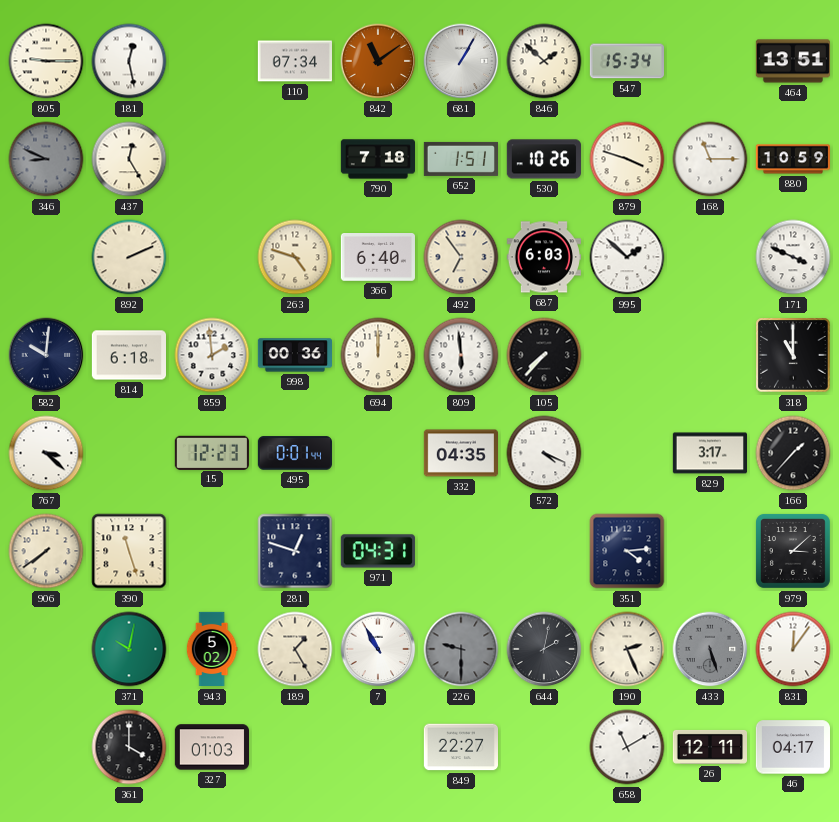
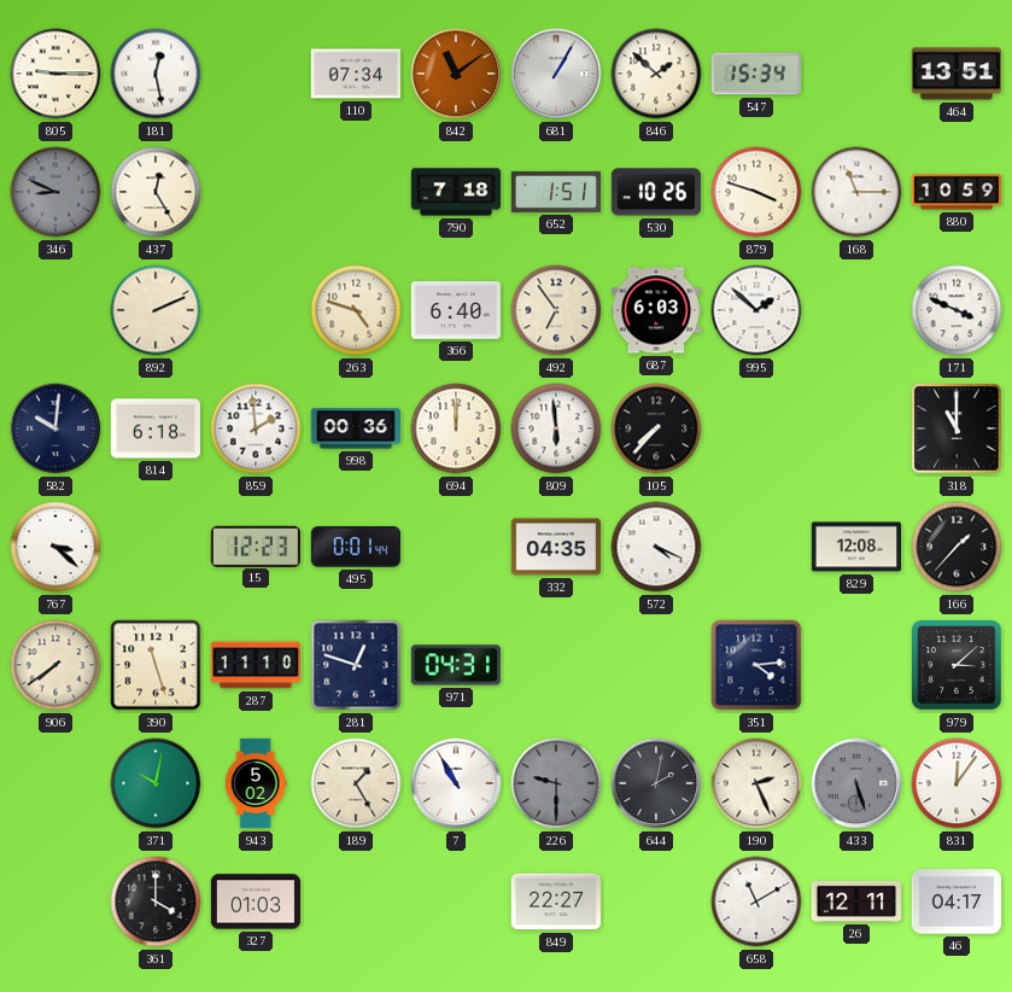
829: 3:17 -> 12:08 (855, 547)
287: none -> 11:10 (255, 665)
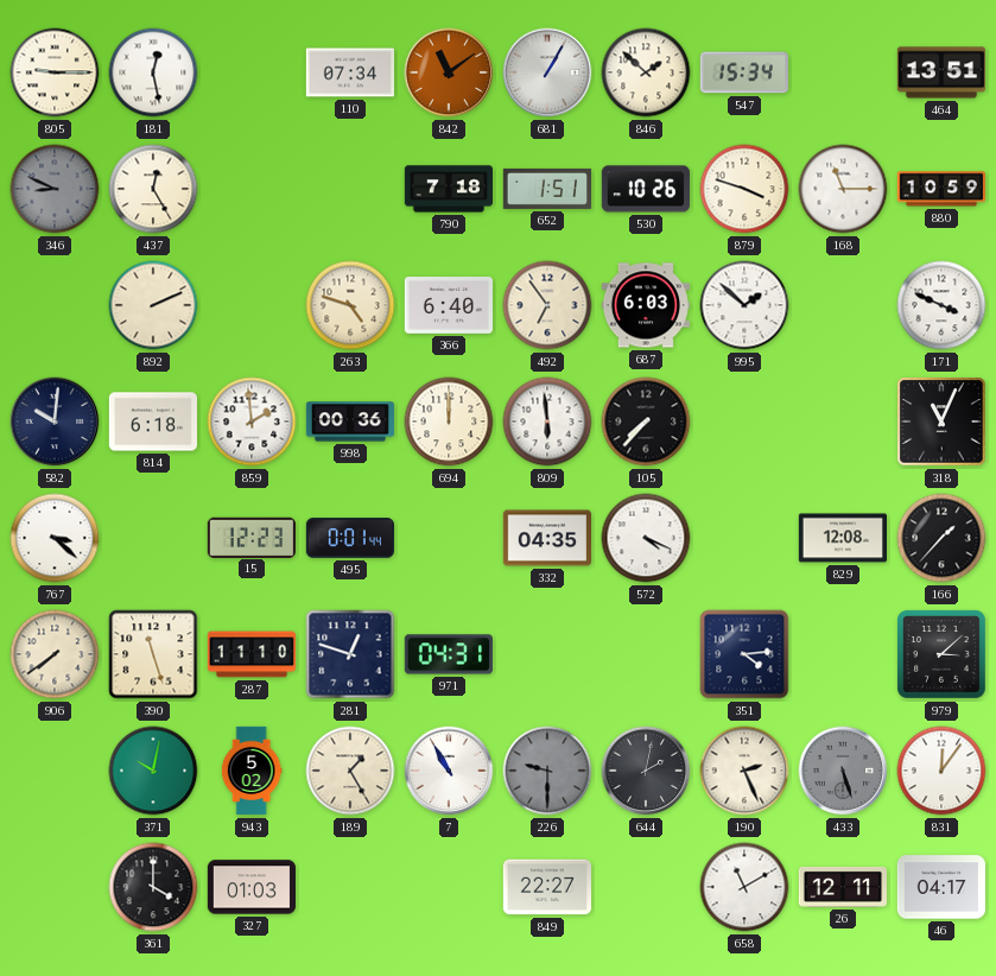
318: 11:00 -> 11:04 (941, 422)
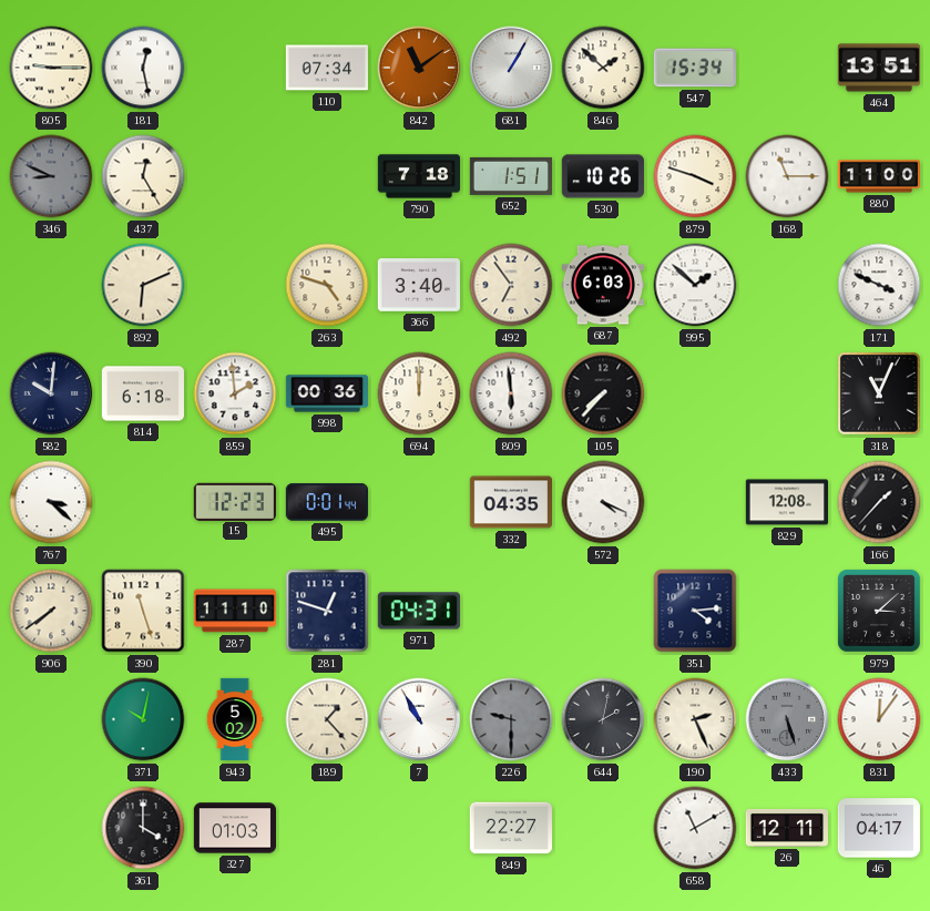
880: 10:59 -> 11:00 (878, 176)
892: 2:11 -> 6:11 (143, 285)
366: 6:40 -> 3:40 (419, 286)
189: 1:25 -> 1:23 (327, 719)
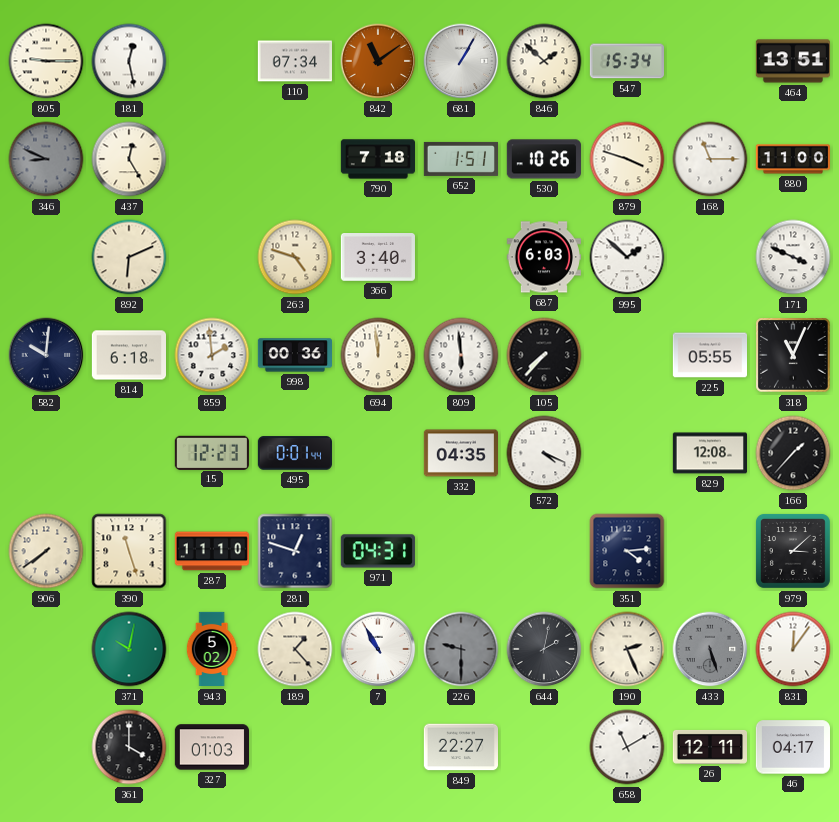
492: 6:54 -> none (511, 285)
694: 12:00 -> 11:59 (378, 355)
225: none -> 05:55 (709, 355)
767: 3:22 -> none (51, 502)
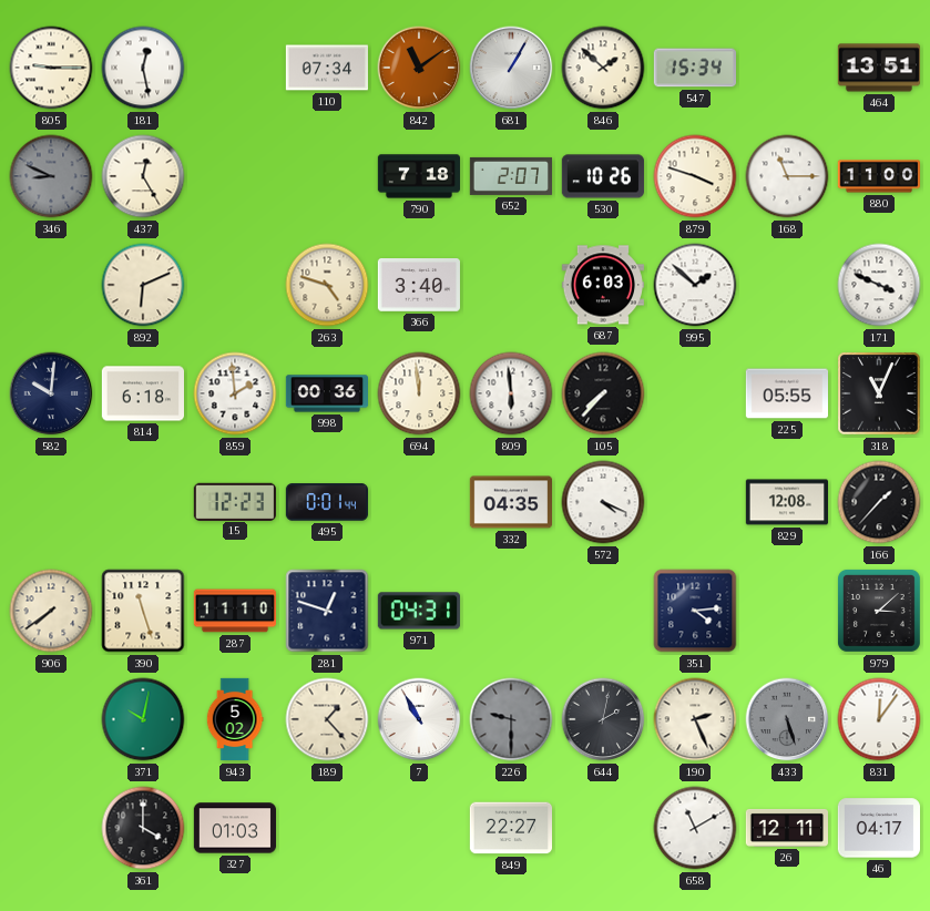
652: 1:51 -> 2:07 (510, 176)
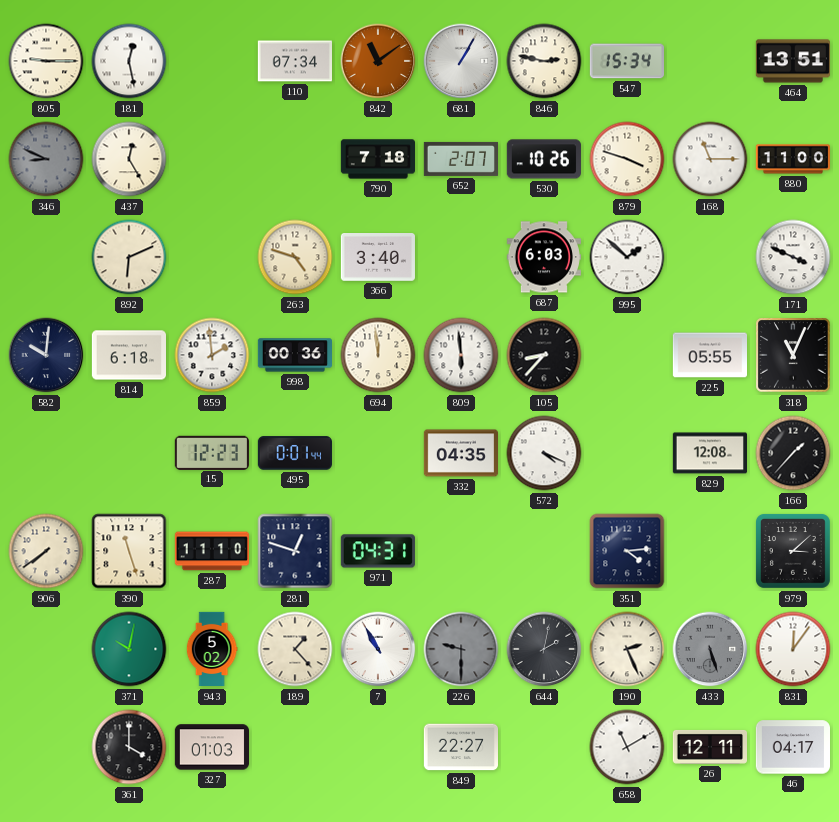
846: 1:52 -> 2:47 (544, 61)
105: 7:37 -> 8:37 (544, 355)
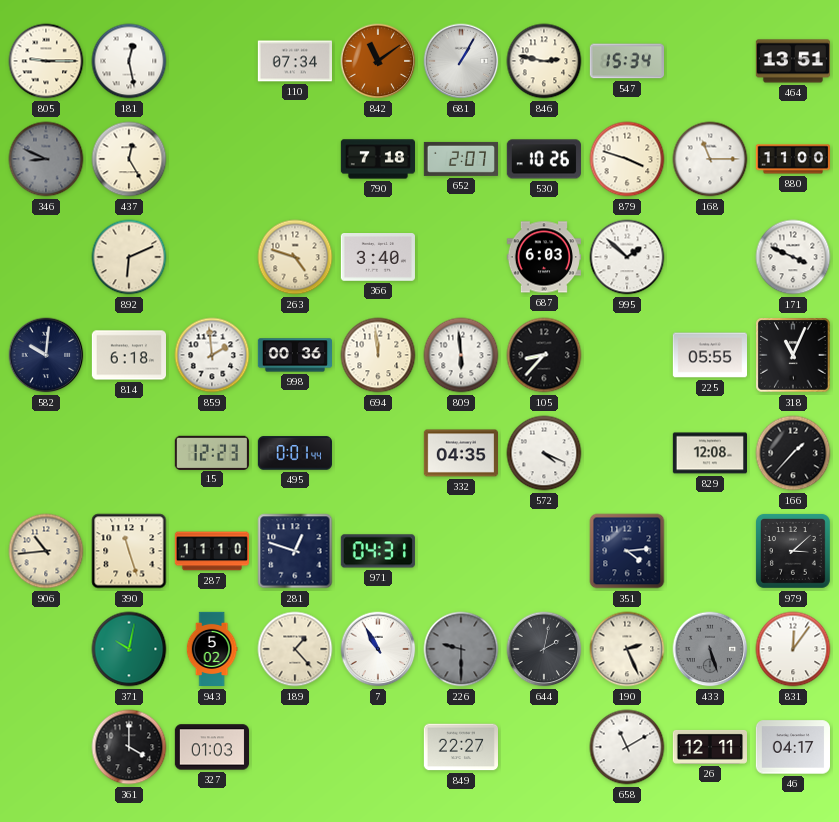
906: 7:39 -> 10:44 (46, 551)
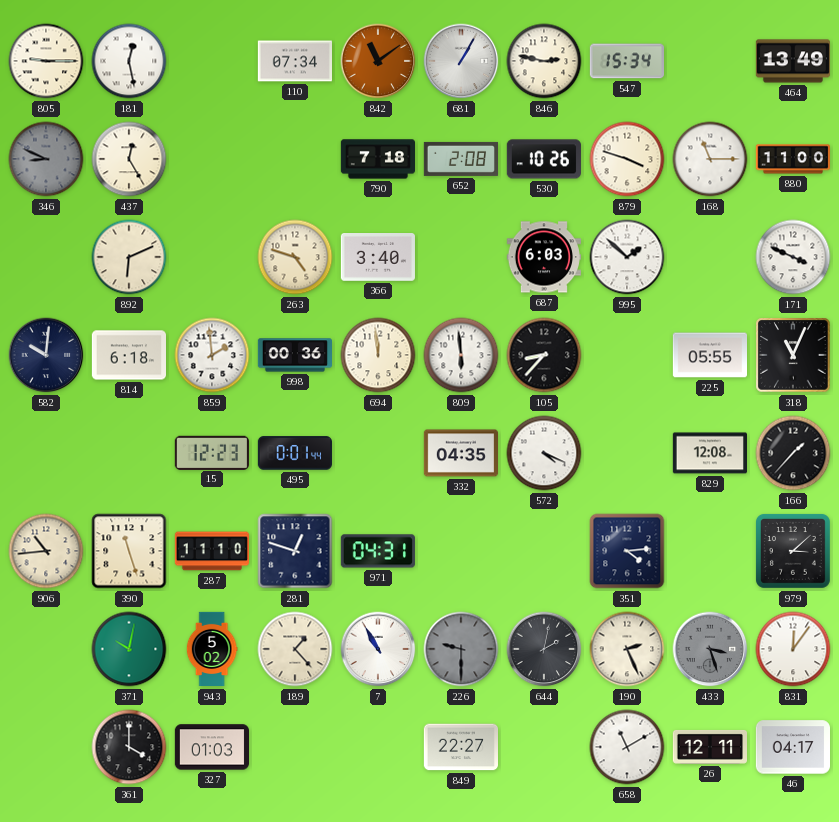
464: 13:51 -> 13:49 (792, 61)
652: 2:07 -> 2:08 (460, 159)
433: 5:27 -> 3:27 (710, 649)
